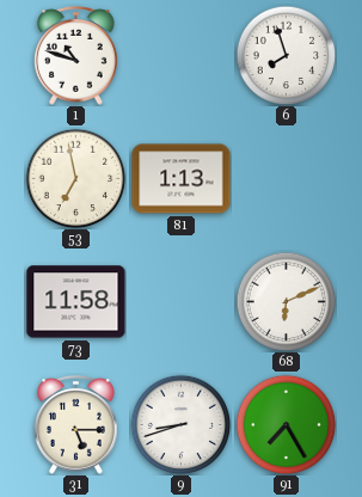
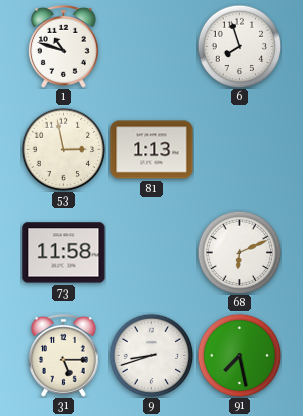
53: 6:58 -> 2:58 (63, 149)
91: 7:25 -> 7:28 (239, 355)
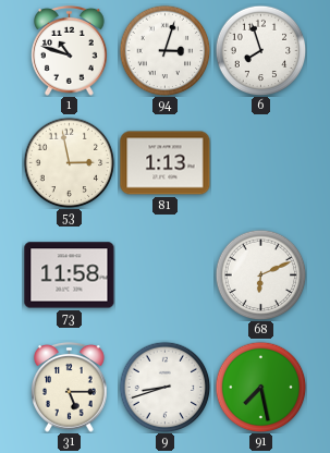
94: none -> 3:03 (164, 50)
